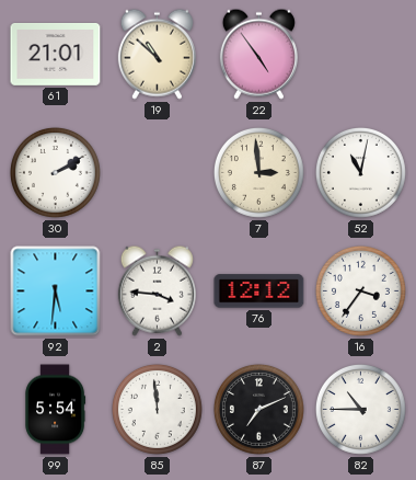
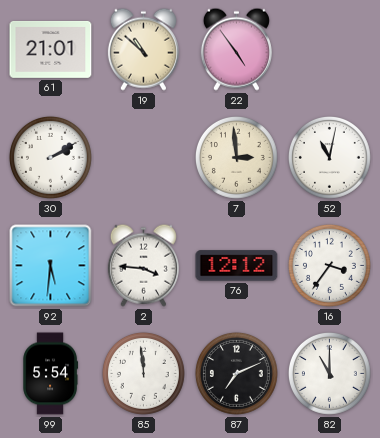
82: 10:45 -> 11:00 (329, 373)
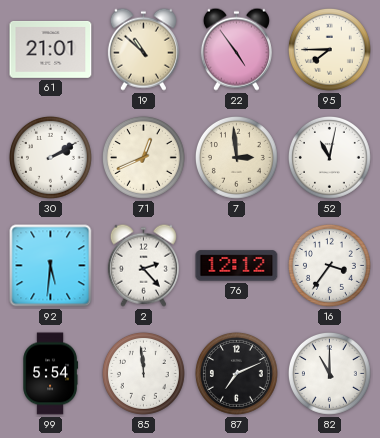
95: none -> 7:45 (329, 49)
71: none -> 12:41 (143, 157)
2: 3:46 -> 2:23 (143, 265)
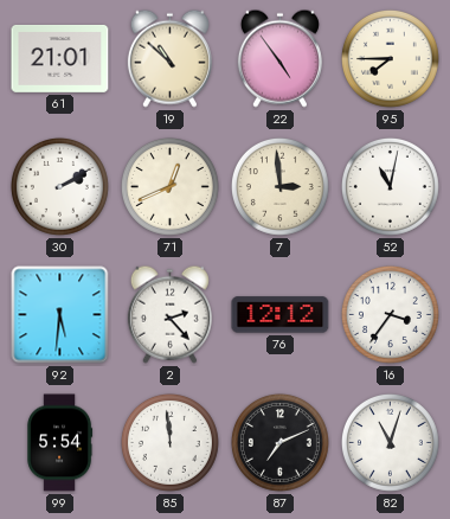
82: 11:00 -> 11:03 (390, 442)
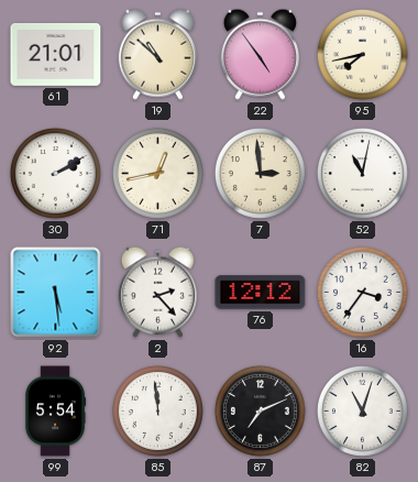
95: 7:45 -> 7:43 (362, 54)
71: 12:41 -> 12:43 (157, 173)
92: 5:31 -> 5:29 (56, 293)
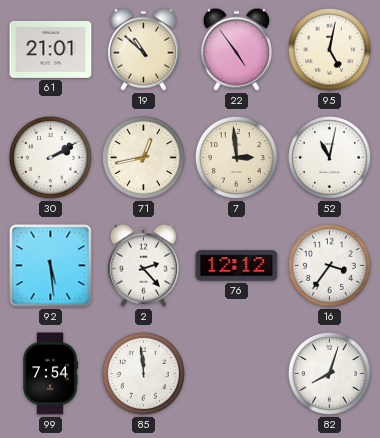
95: 7:43 -> 5:02 (329, 49)
99: 5:54 -> 7:54 (51, 374)
87: 7:11 -> none (260, 410)
82: 11:03 -> 8:03 (329, 373)
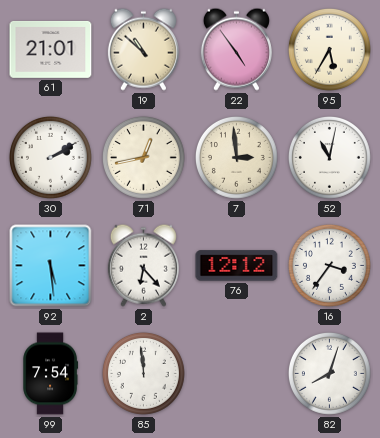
95: 5:02 -> 5:35 (329, 49)
2: 2:23 -> 6:23 (143, 265)
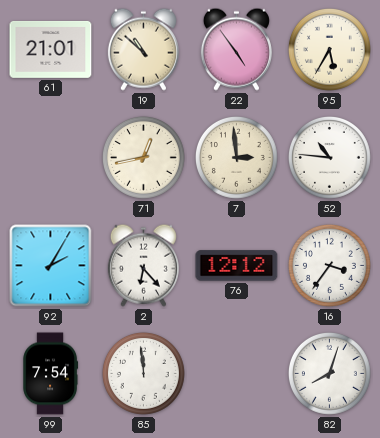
30: 2:10 -> none (50, 157)
52: 11:02 -> 10:46 (329, 157)
92: 5:29 -> 2:05 (51, 266)
